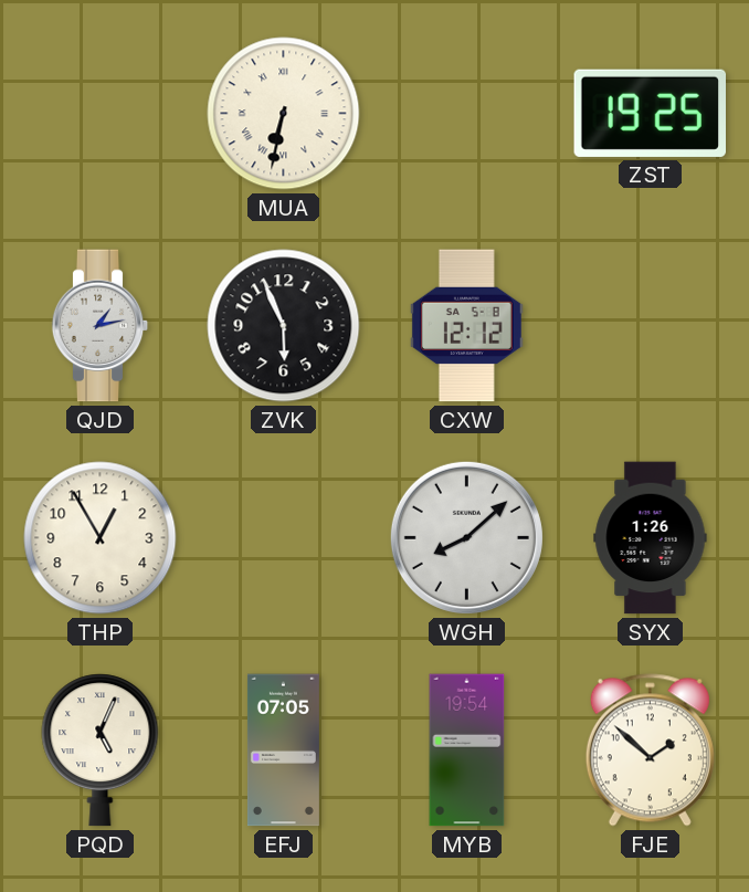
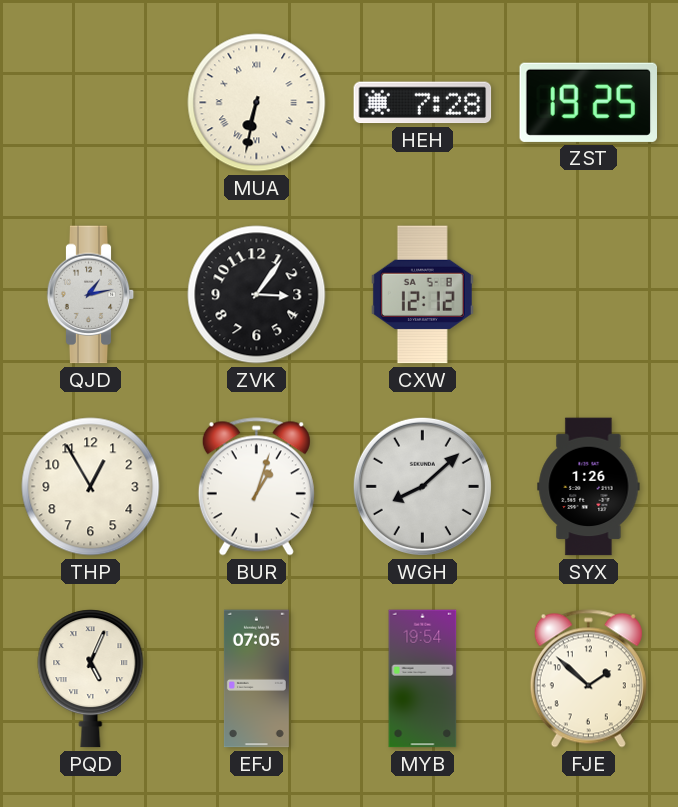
HEH: none -> 7:28 (423, 103)
ZVK: 5:56 -> 3:06 (257, 295)
BUR: none -> 1:03 (256, 487)
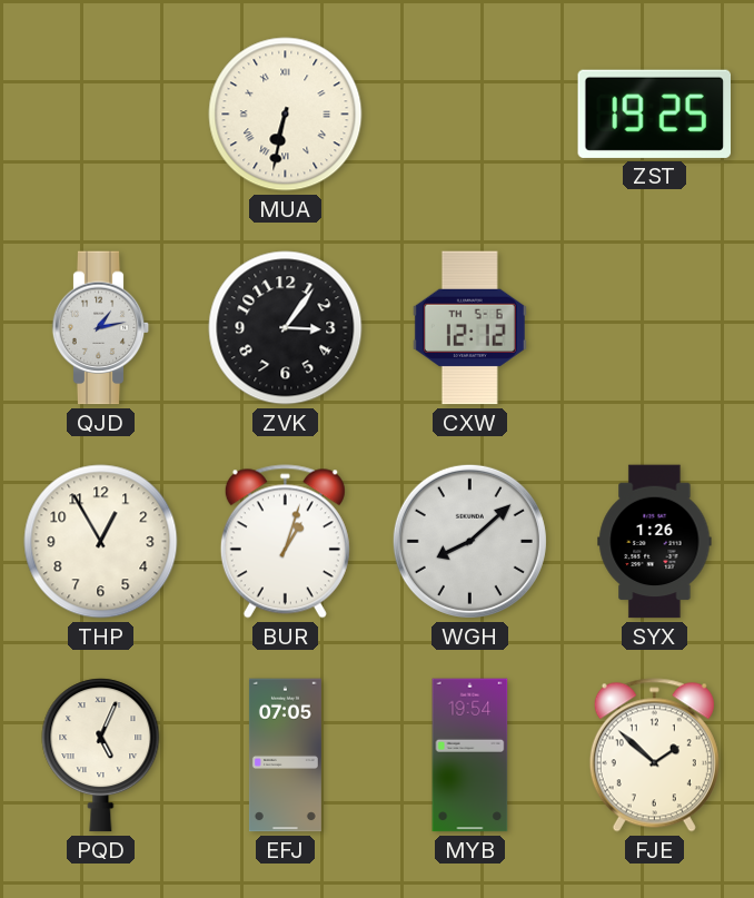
HEH: 7:28 -> none (423, 103)
CXW date: SA 5-8 -> TH 5-6 (469, 328)
